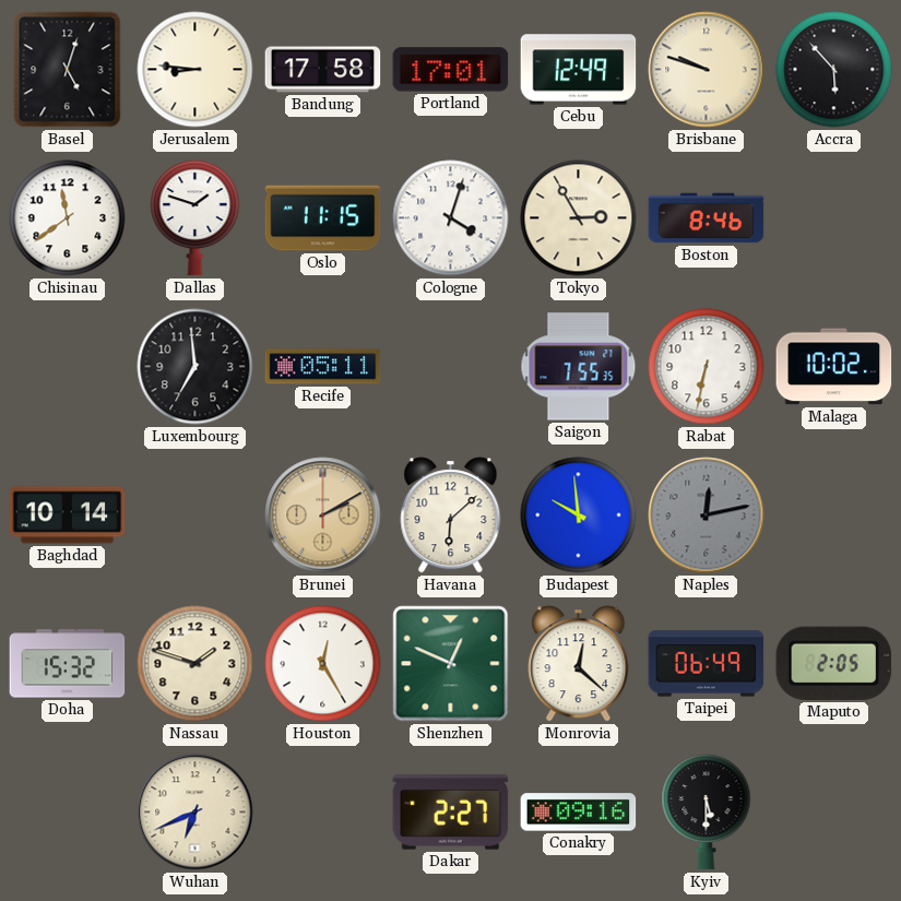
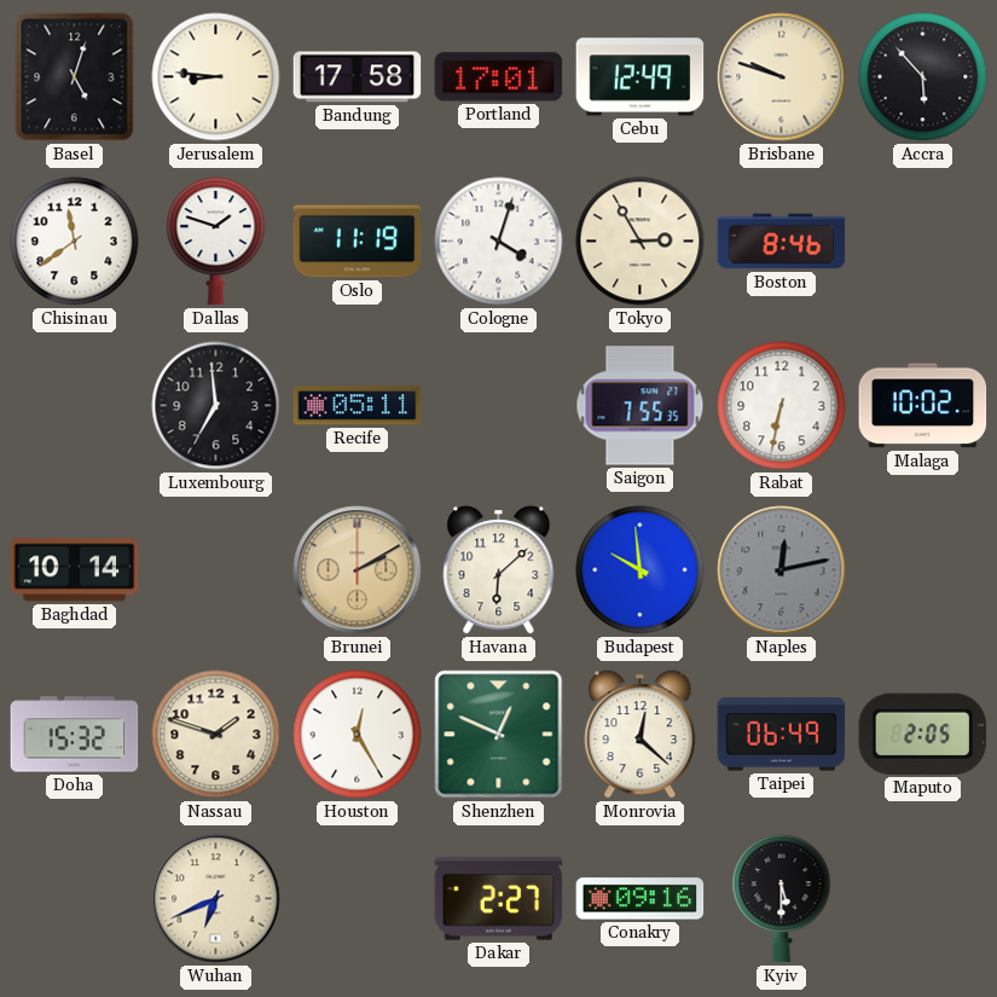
Oslo: 11:15 -> 11:19 (358, 242)
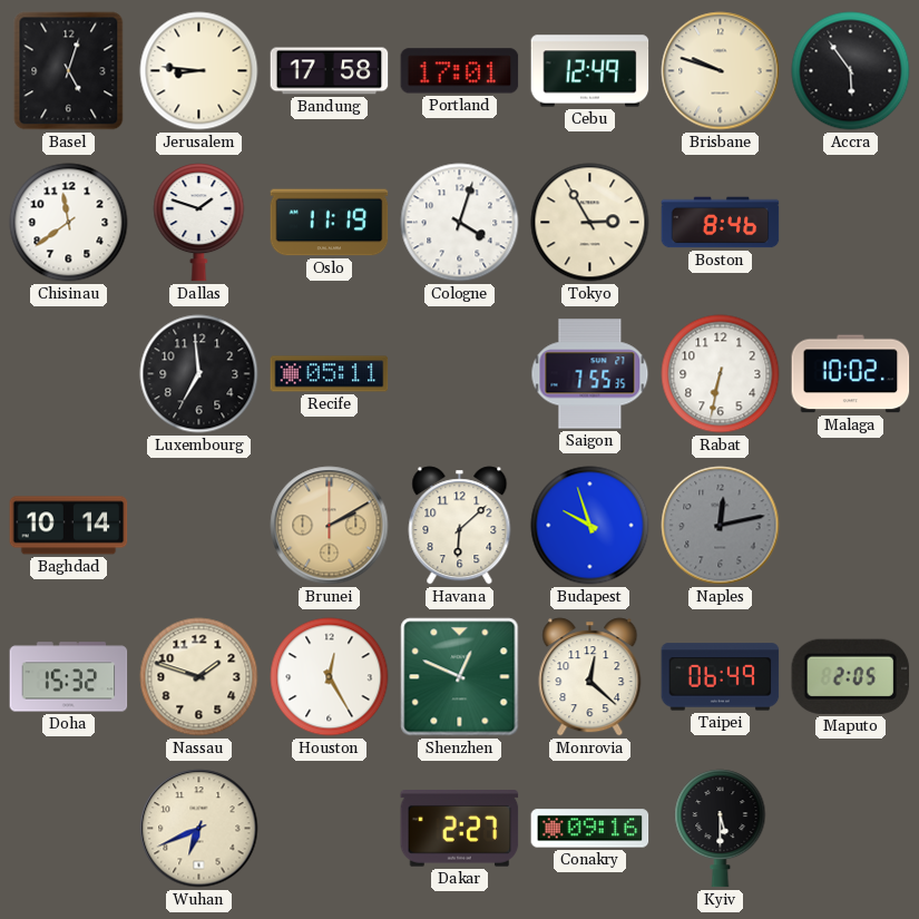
Accra: 5:53 -> 5:54 (851, 71)
Budapest: 9:59 -> 9:57 (590, 526)
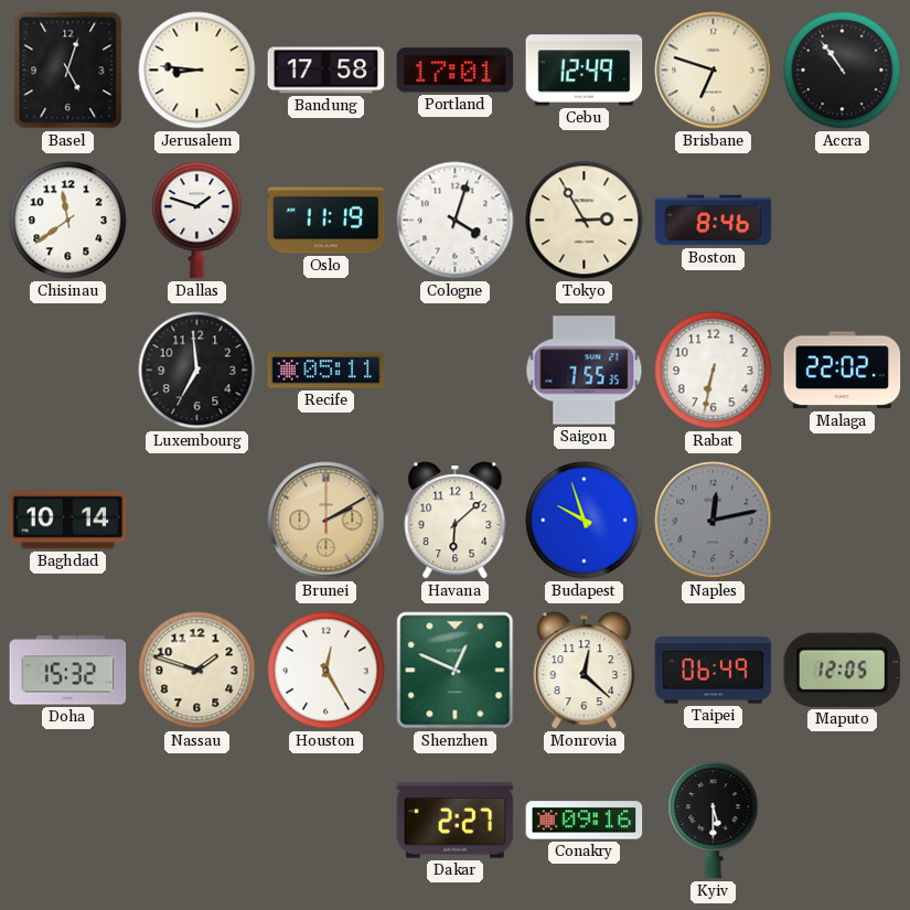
Brisbane: 9:48 -> 6:48 (714, 71)
Accra: 5:54 -> 10:54 (843, 71)
Malaga: 10:02 -> 22:02 (843, 371)
Maputo: 2:05 -> 12:05 (843, 670)
Wuhan: 6:41 -> none (199, 829)
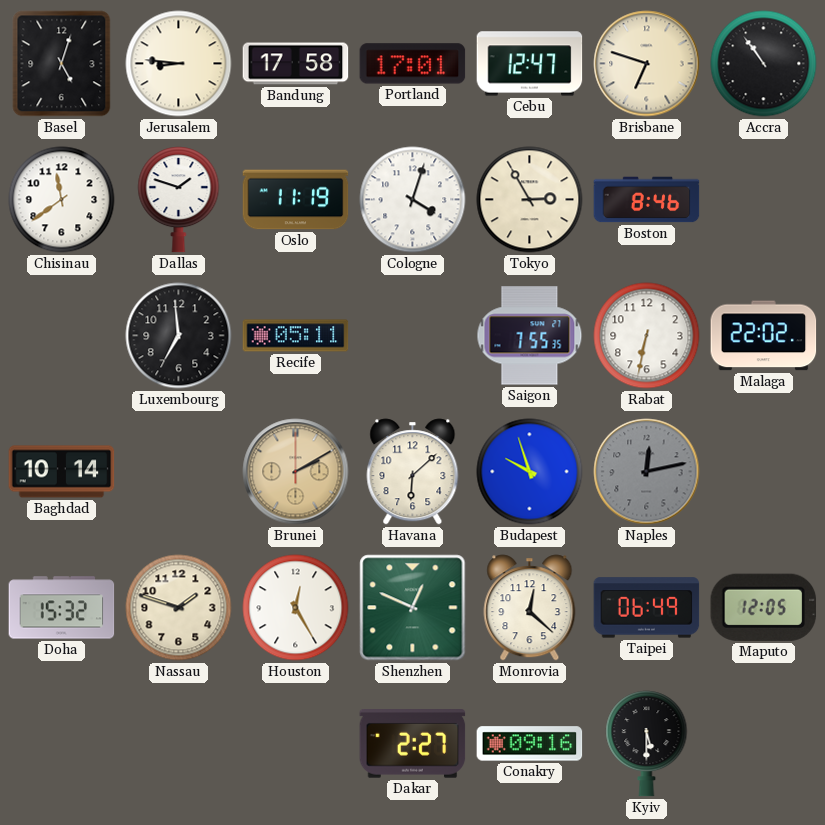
Cebu: 12:49 -> 12:47 (530, 64)
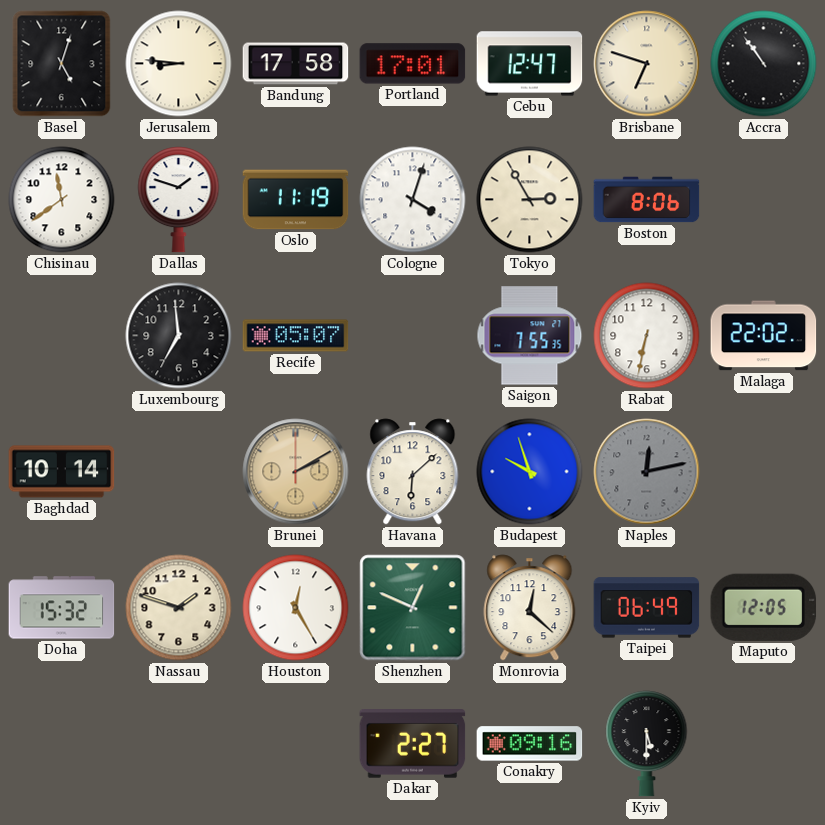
Boston: 8:46 -> 8:06 (647, 200)
Recife: 05:11 -> 05:07 (296, 336)
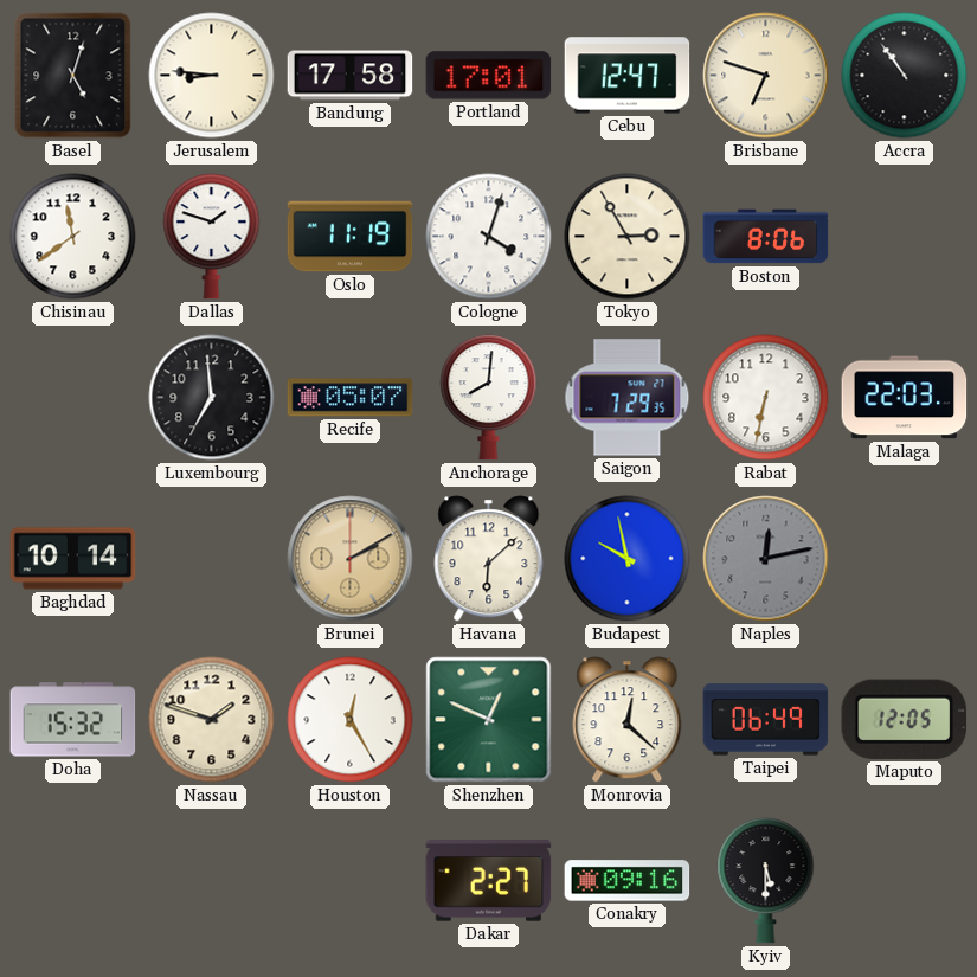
Anchorage: none -> 8:01 (489, 398)
Saigon: 7:55 -> 7:29 (628, 398)
Malaga: 22:02 -> 22:03 (905, 398)
Budapest: 9:57 -> 9:58 (628, 559)
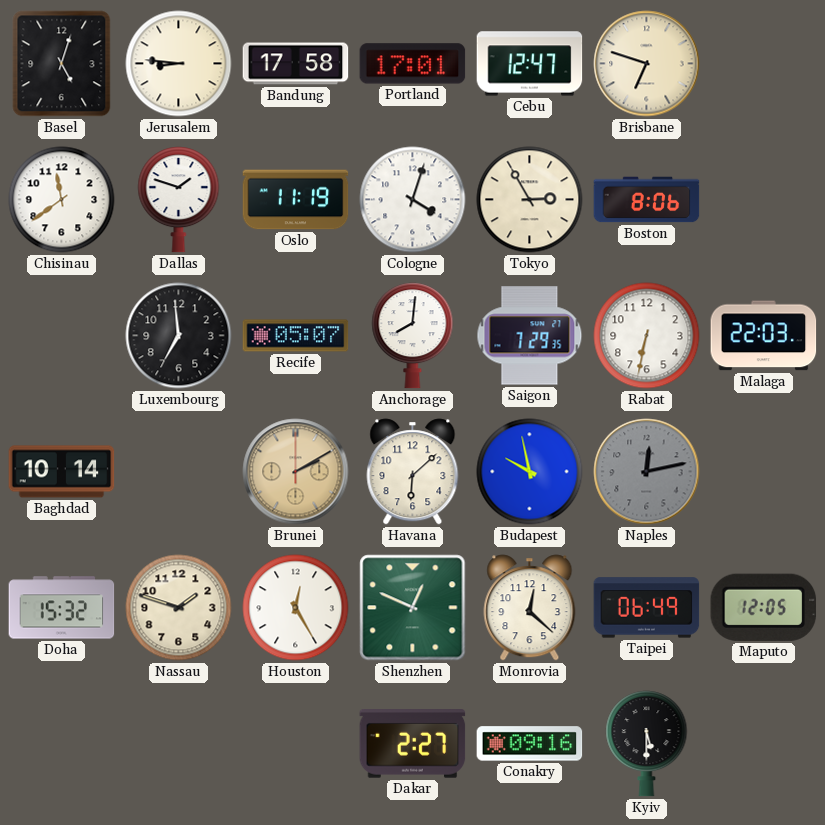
Accra: 10:54 -> none (905, 76)
